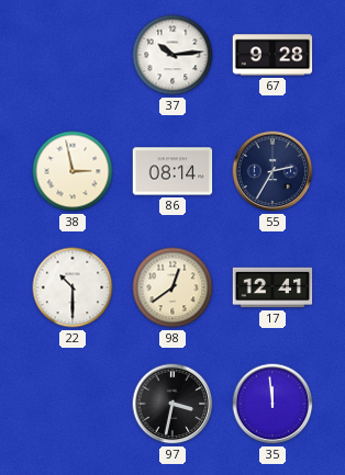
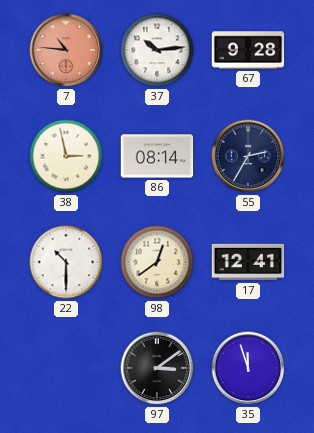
7: none -> 10:46 (66, 50)
97: 3:32 -> 3:09 (157, 368)
35: 11:59 -> 11:57 (248, 368)
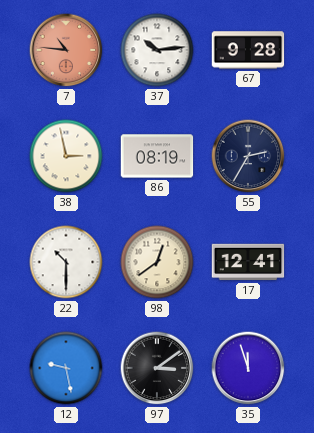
86: 08:14 -> 08:19 (157, 156)
12: none -> 9:28 (66, 368)
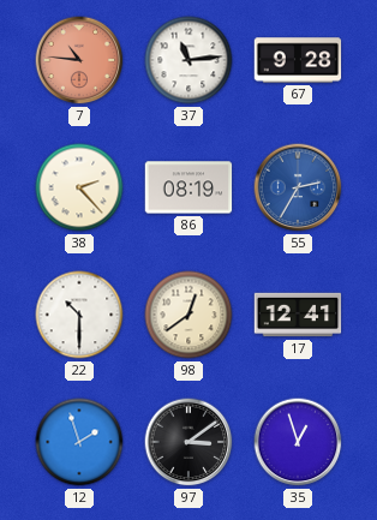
37: 10:14 -> 11:14 (188, 60)
38: 2:58 -> 2:23 (79, 187)
55 dial: navy -> blue (298, 187)
12: 9:28 -> 1:57 (79, 442)
35: 11:57 -> 12:57 (298, 442)
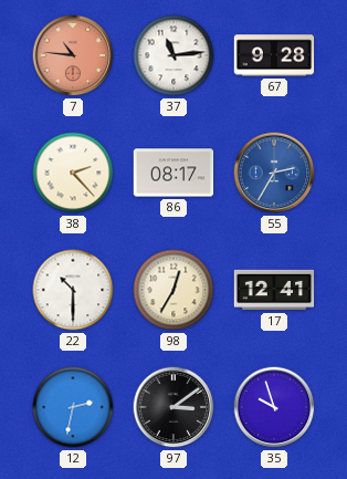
86: 08:19 -> 08:17 (173, 173)
98: 12:39 -> 12:35 (173, 290)
12: 1:57 -> 2:32 (73, 407)
35: 12:57 -> 9:57 (274, 407)
